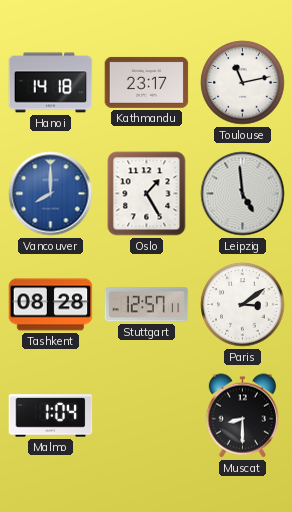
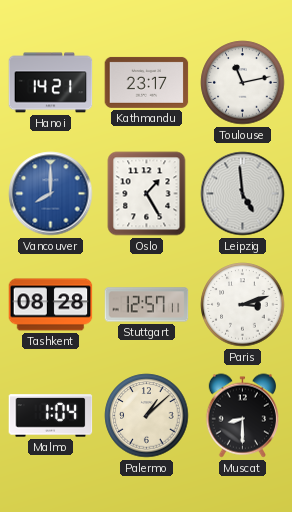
Hanoi: 14:18 -> 14:21 (51, 83)
Paris: 3:09 -> 3:12 (243, 305)
Palermo: none -> 1:08 (147, 416)
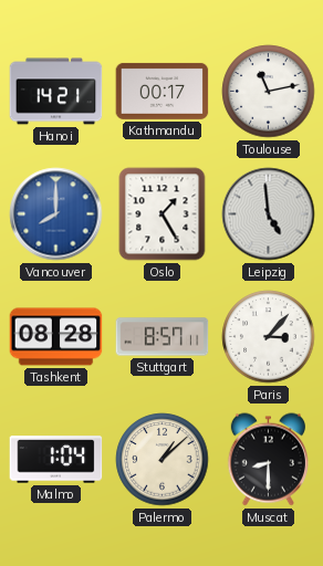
Kathmandu: 23:17 -> 00:17 (163, 91)
Stuttgart: 12:57 -> 8:57 (163, 337)
Paris: 3:12 -> 3:07 (269, 337)
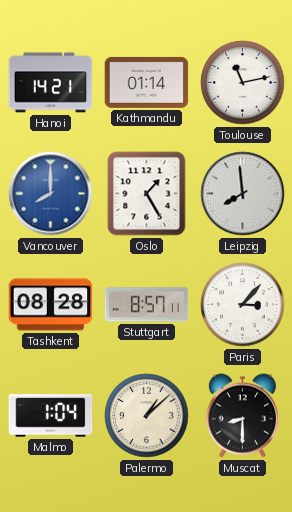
Kathmandu: 00:17 -> 01:14 (147, 82)
Leipzig: 4:59 -> 7:59 (243, 194)
